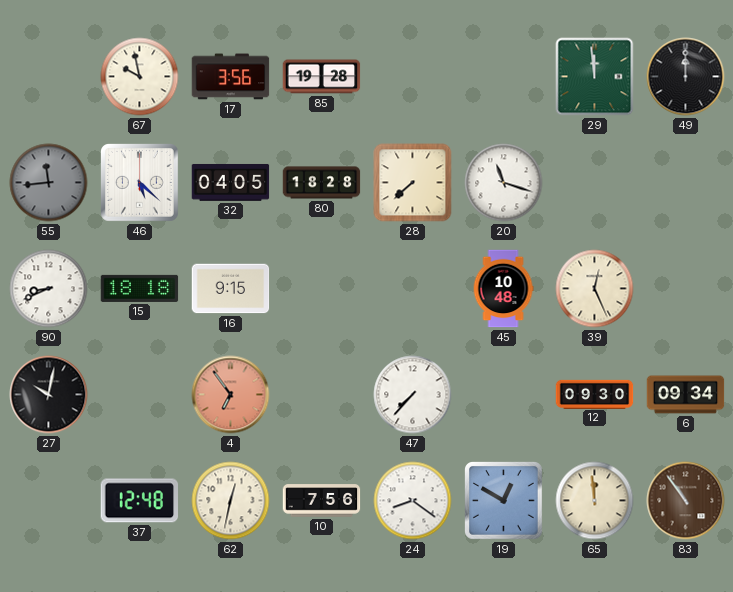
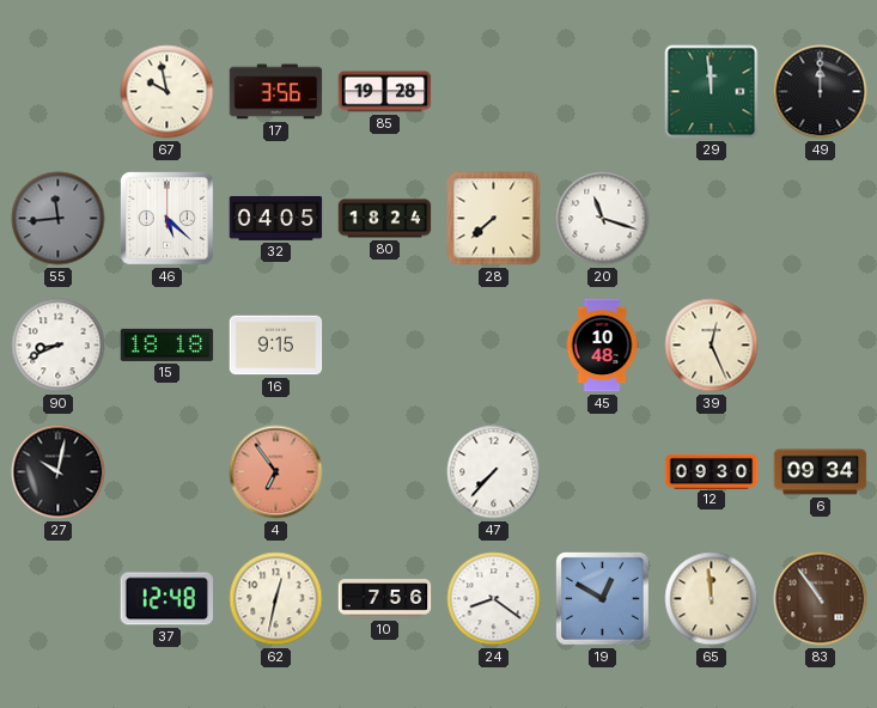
80: 18:28 -> 18:24 (385, 219)
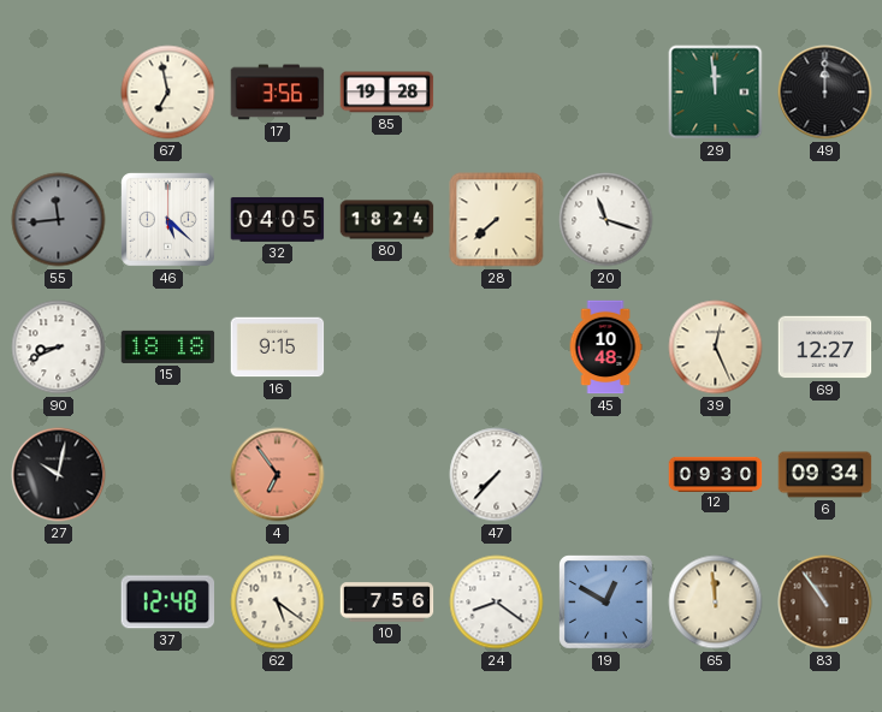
67: 9:58 -> 6:58 (168, 93)
69: none -> 12:27 (825, 348)
62: 12:32 -> 5:21 (278, 603)
